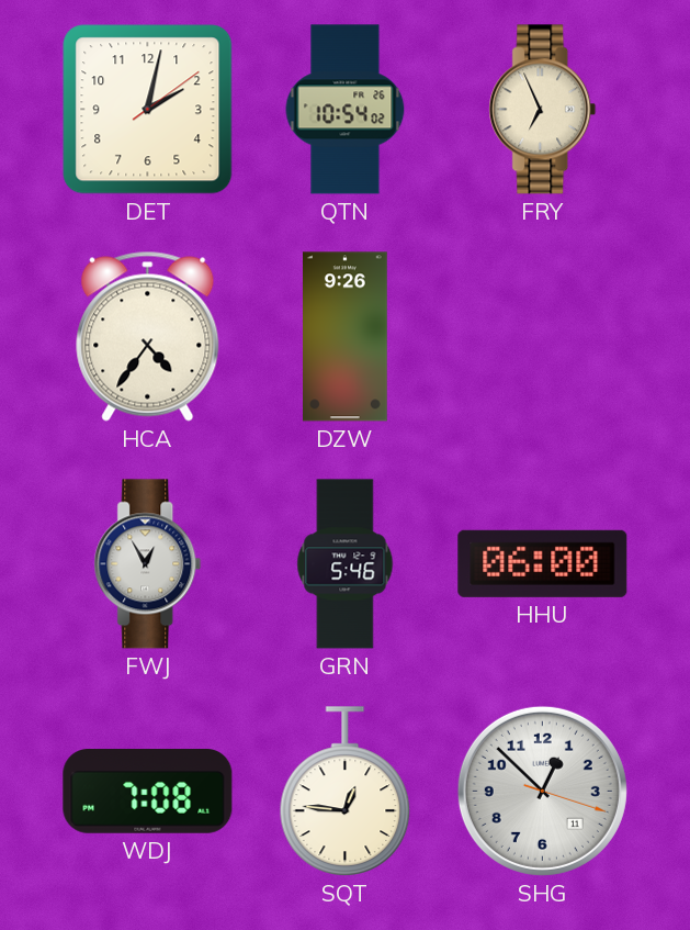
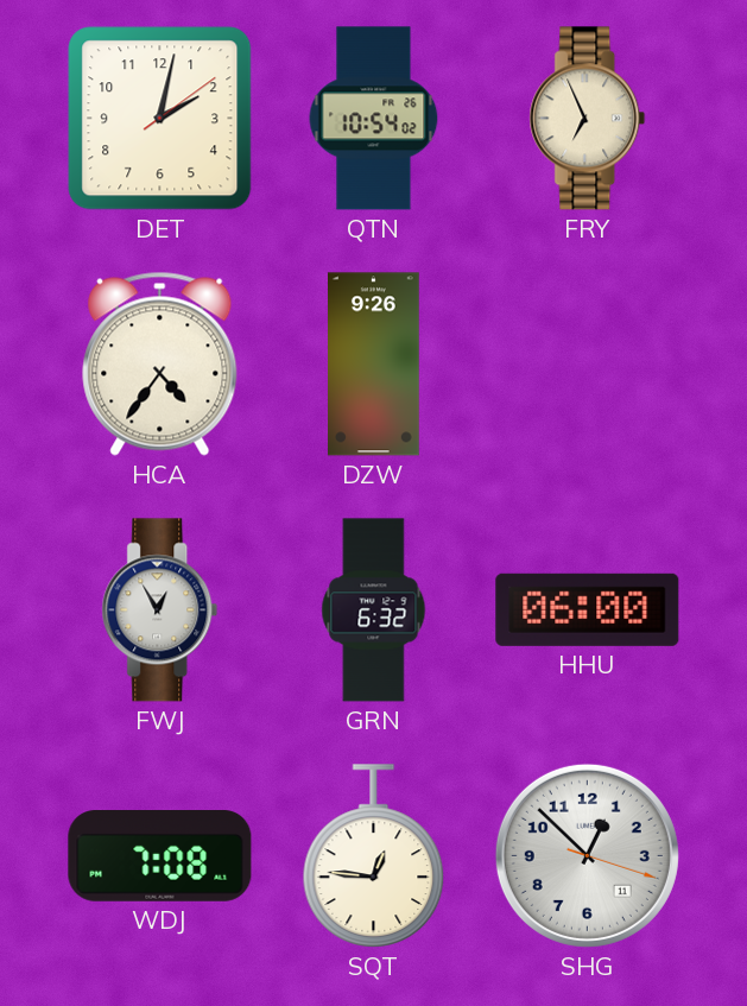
GRN: 5:46 -> 6:32 (374, 610)
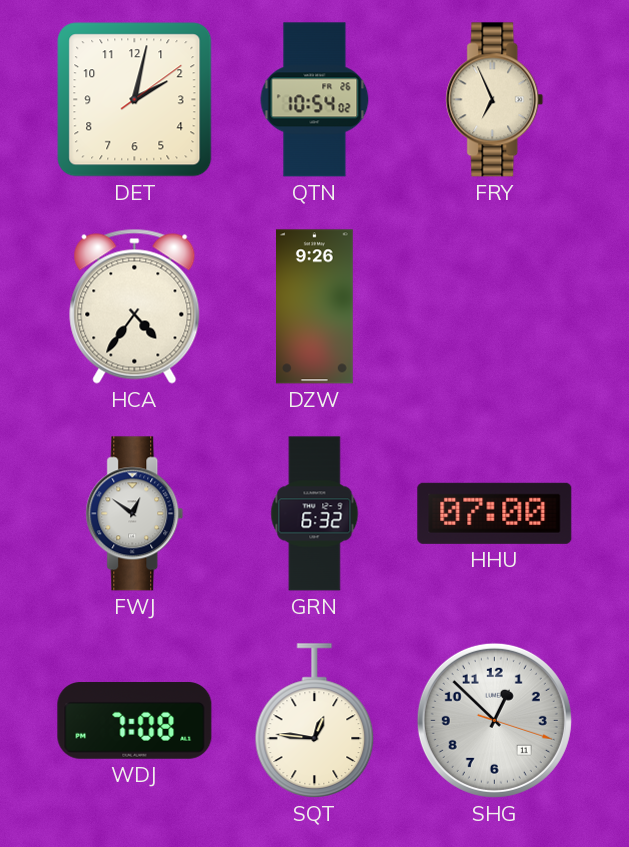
FWJ: 12:55 -> 12:51 (135, 514)
HHU: 06:00 -> 07:00 (495, 513)
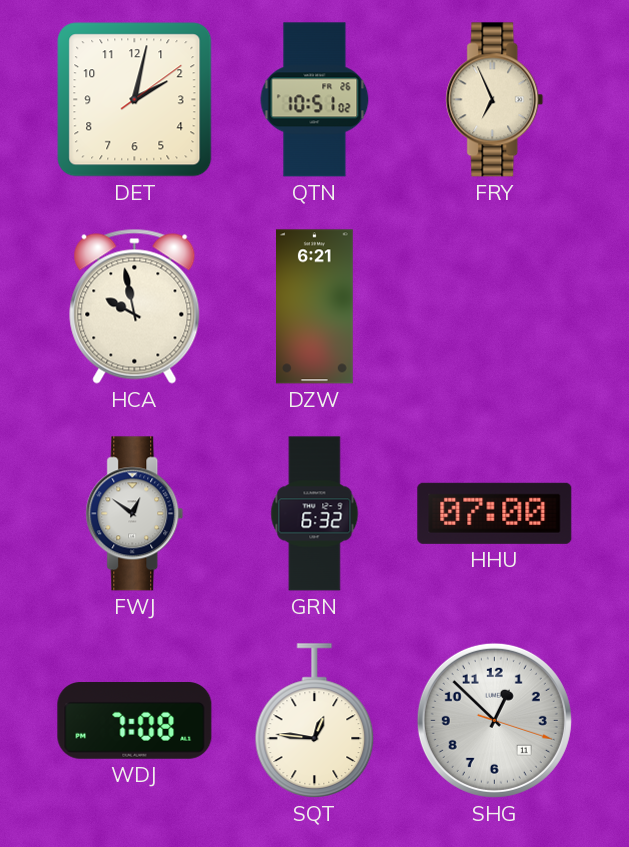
QTN: 10:54 -> 10:51 (315, 100)
HCA: 4:36 -> 9:58 (135, 306)
DZW: 9:26 -> 6:21 (315, 307)
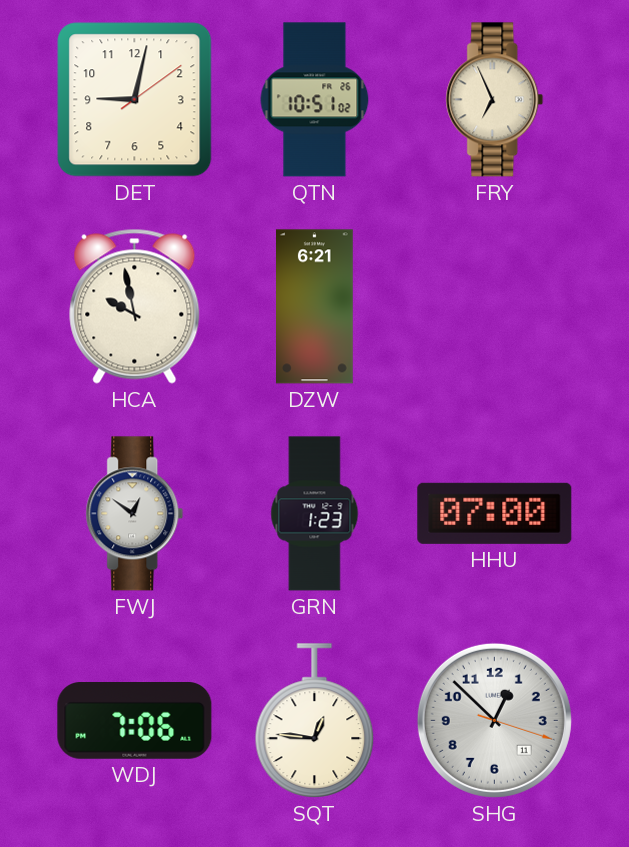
DET: 2:02 -> 9:02 (135, 100)
GRN: 6:32 -> 1:23 (315, 514)
WDJ: 7:08 -> 7:06 (135, 721)
